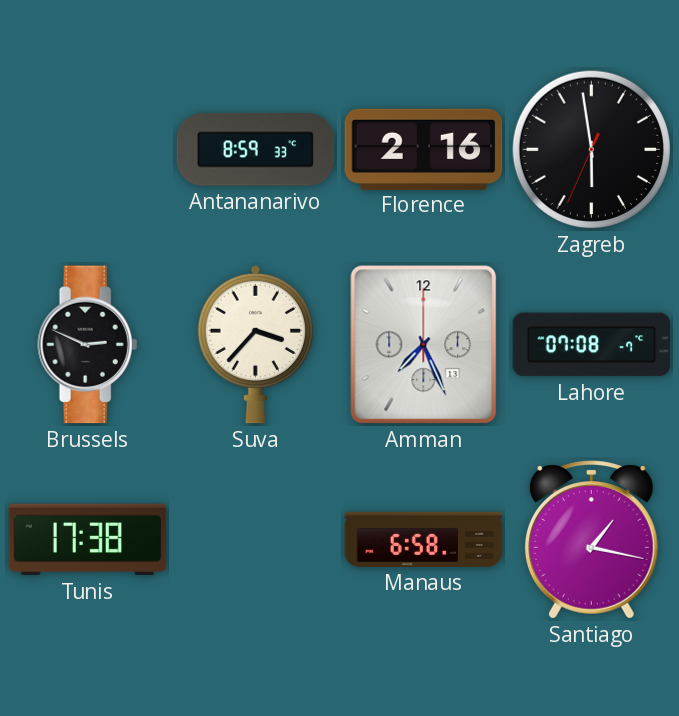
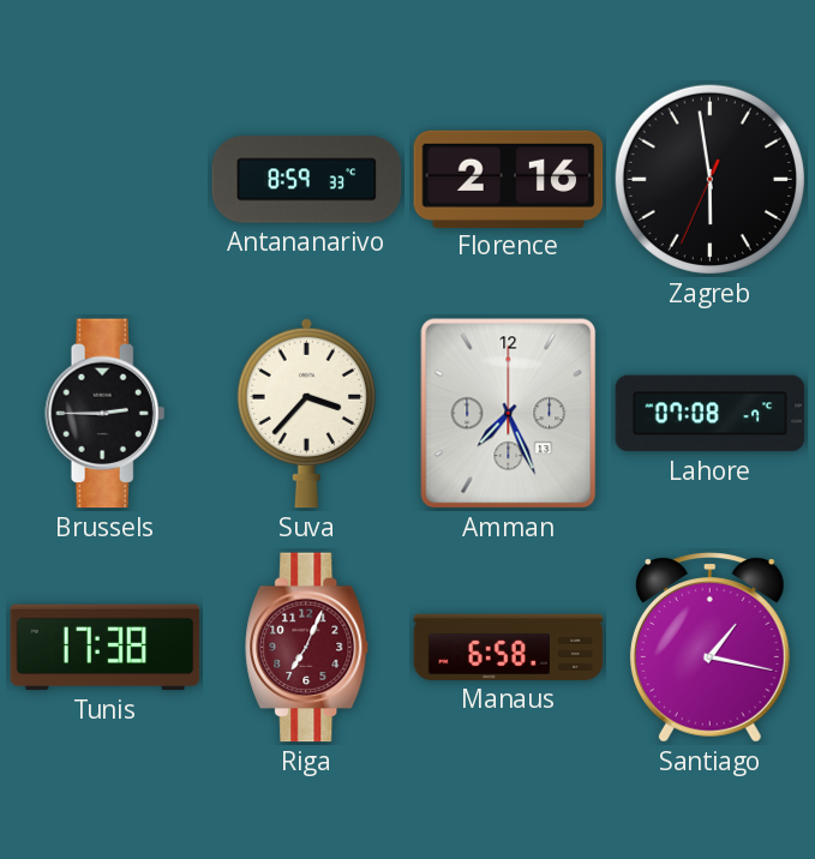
Brussels: 2:49 -> 2:45 (106, 414)
Riga: none -> 7:04 (307, 648)
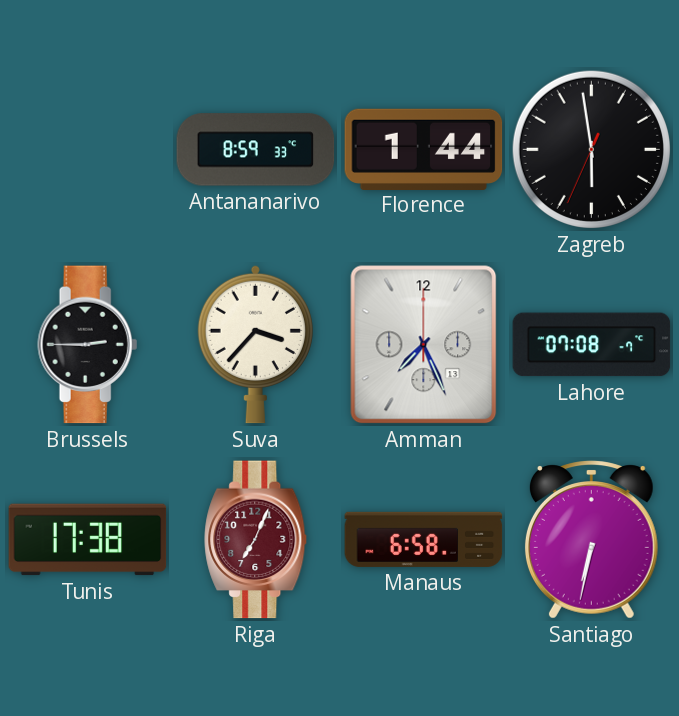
Florence: 2:16 -> 1:44 (424, 149)
Santiago: 1:17 -> 6:32 (591, 540)
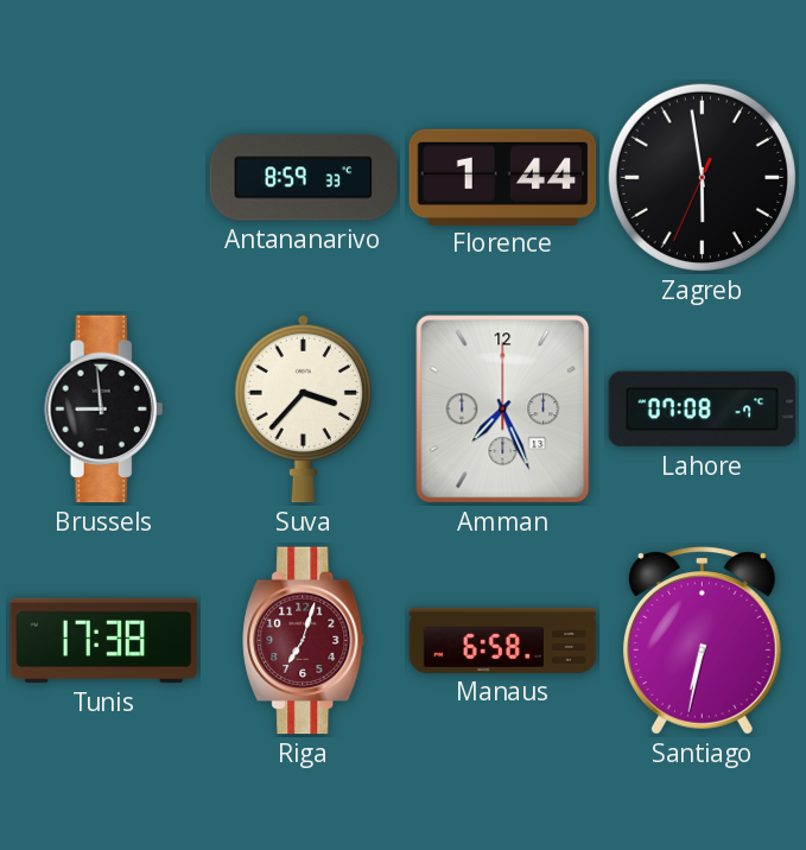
Brussels: 2:45 -> 8:59 (104, 410)
Riga: 7:04 -> 7:03 (304, 641)
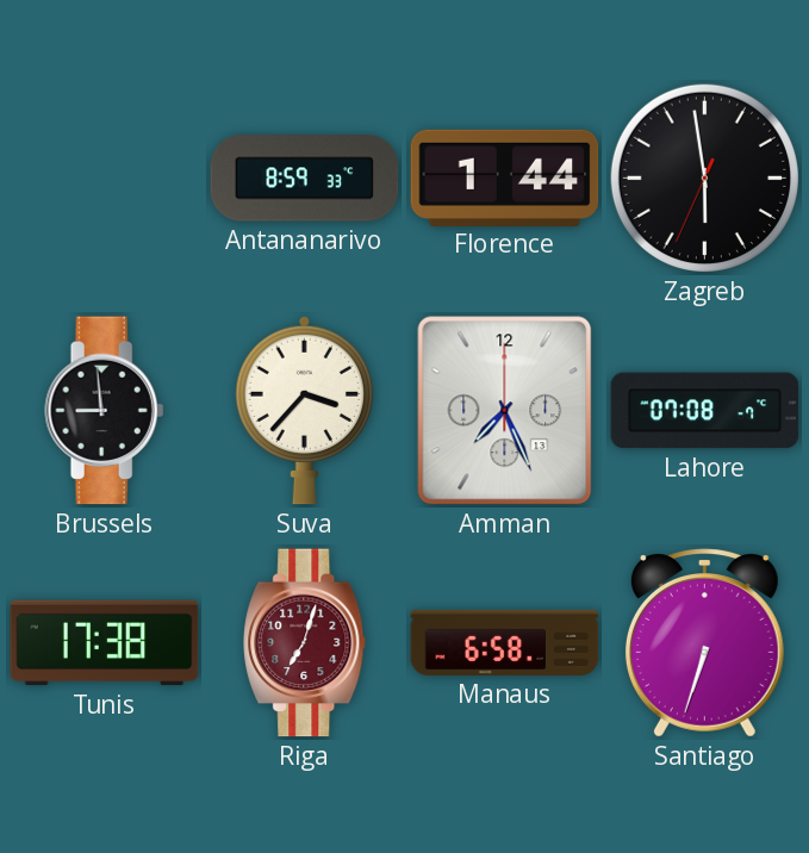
Santiago: 6:32 -> 6:33 (704, 643)
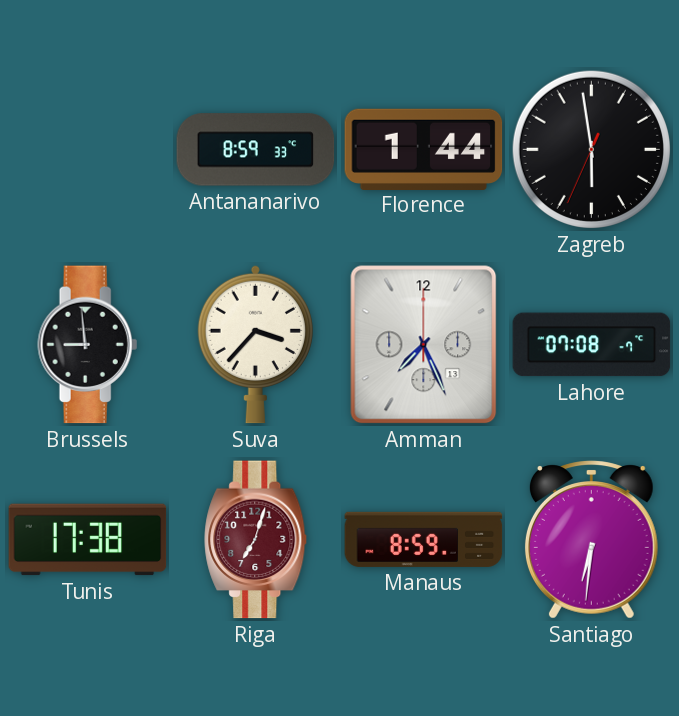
Manaus: 6:58 -> 8:59 (424, 539)
Santiago: 6:33 -> 6:31 (591, 540)
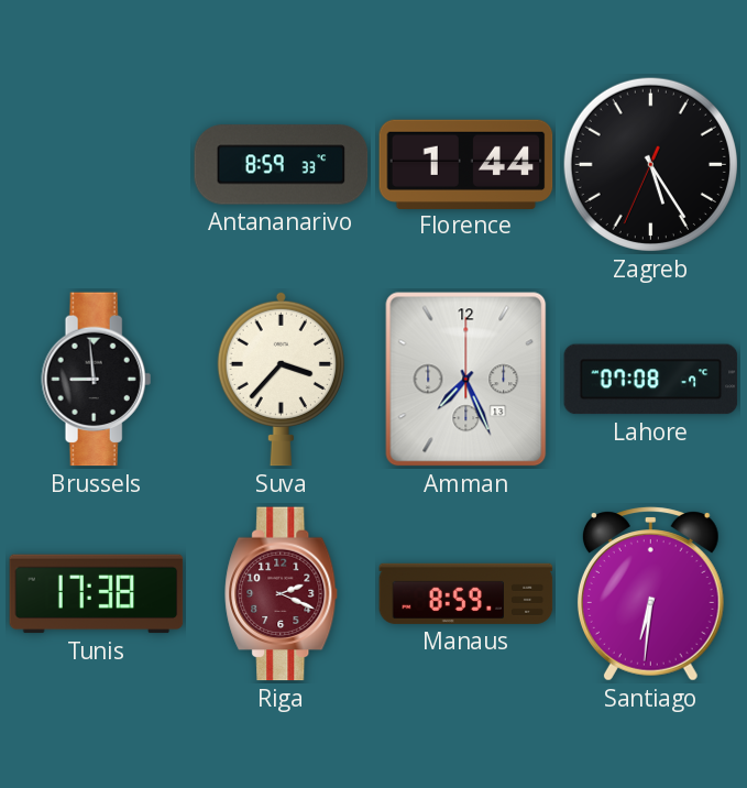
Zagreb: 5:58 -> 5:24 (650, 164)
Riga: 7:03 -> 2:19 (282, 594)
